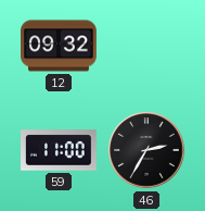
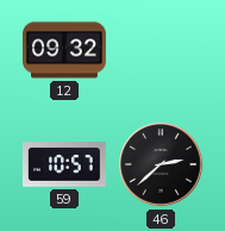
59: 11:00 -> 10:57 (65, 164)
46: 2:35 -> 2:38 (161, 164)
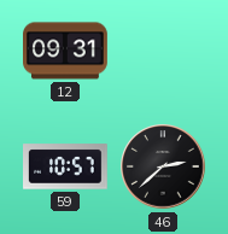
12: 09:32 -> 09:31 (66, 51)
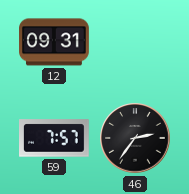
59: 10:57 -> 7:57 (55, 138)
46: 2:38 -> 2:36 (135, 138)
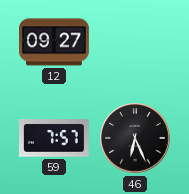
12: 09:31 -> 09:27 (55, 42)
46: 2:36 -> 6:26 (135, 138)
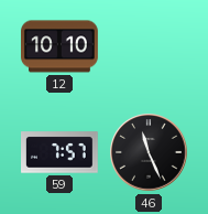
12: 09:27 -> 10:10 (61, 46)
46: 6:26 -> 11:26 (149, 152)
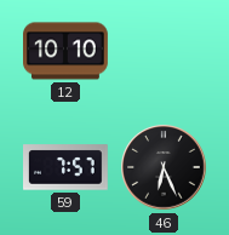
46: 11:26 -> 6:26 (164, 167)
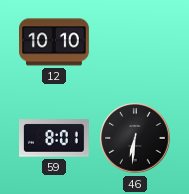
59: 7:57 -> 8:01 (55, 138)
46: 6:26 -> 6:31 (135, 138)
